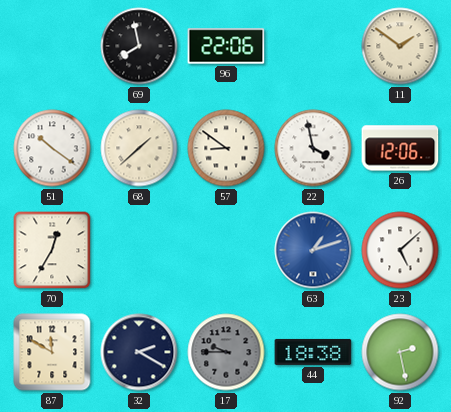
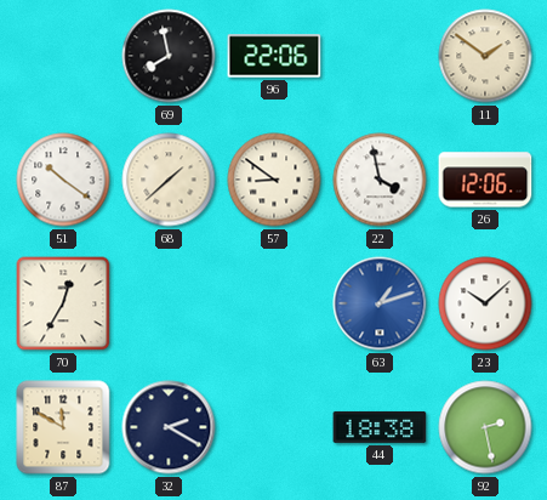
23: 5:08 -> 10:08 (485, 303)
17: 9:45 -> none (226, 352)
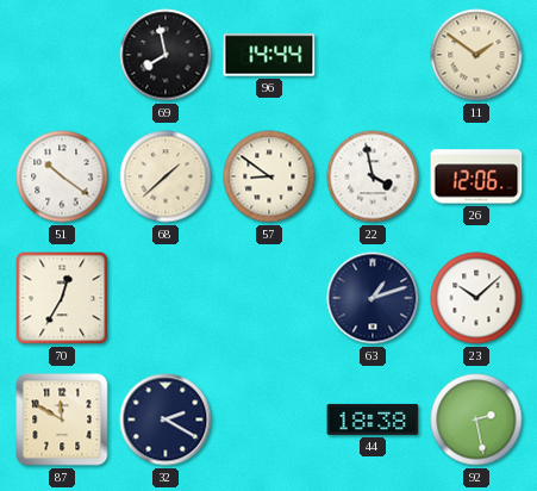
96: 22:06 -> 14:44 (269, 55)
63 dial: blue -> navy (373, 298)
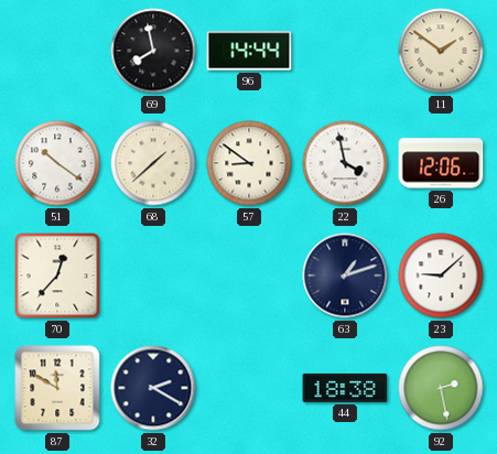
70: 12:35 -> 12:37 (57, 275)
23: 10:08 -> 9:08 (441, 275)
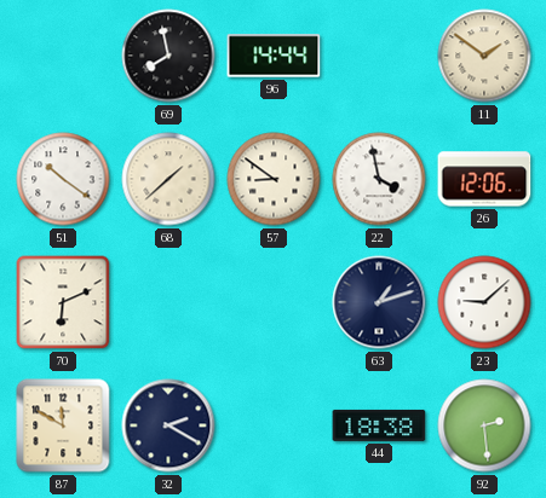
70: 12:37 -> 6:11 (63, 302)
92: 2:28 -> 2:29 (484, 425)
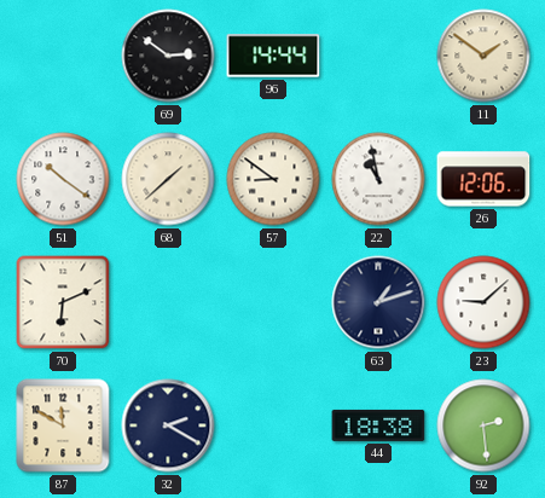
69: 7:58 -> 2:51 (168, 56)
22: 3:58 -> 10:58 (378, 179)
